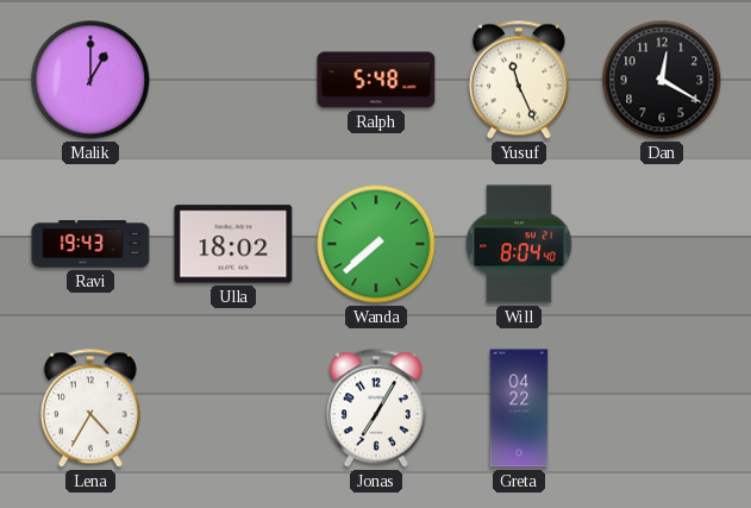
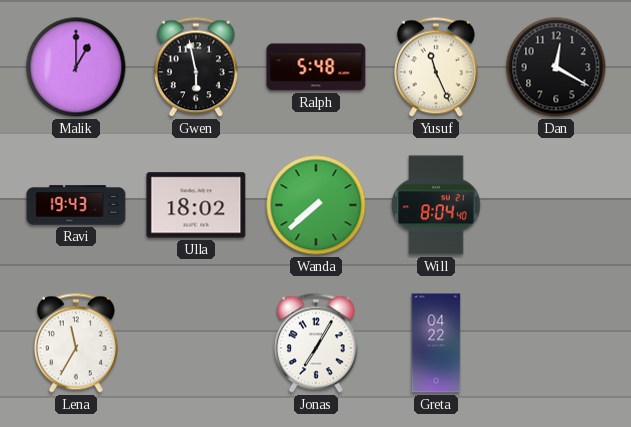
Gwen: none -> 5:58 (196, 67)
Lena: 4:35 -> 11:35 (76, 343)
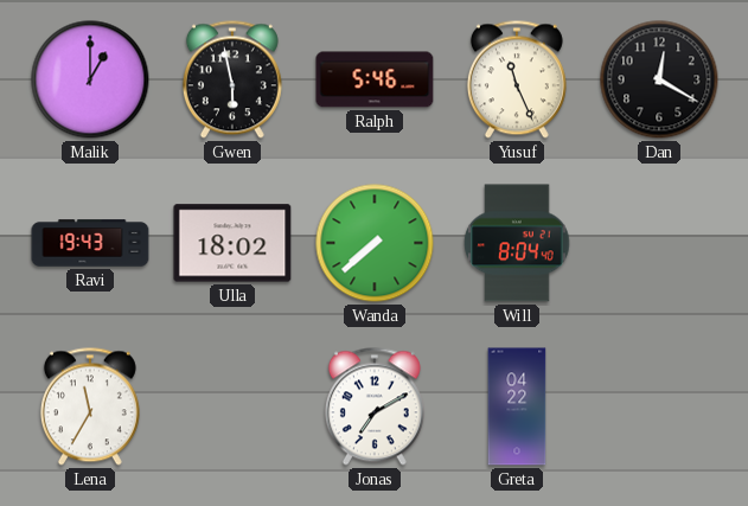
Ralph: 5:48 -> 5:46 (375, 79)
Jonas: 7:05 -> 7:10 (375, 406)
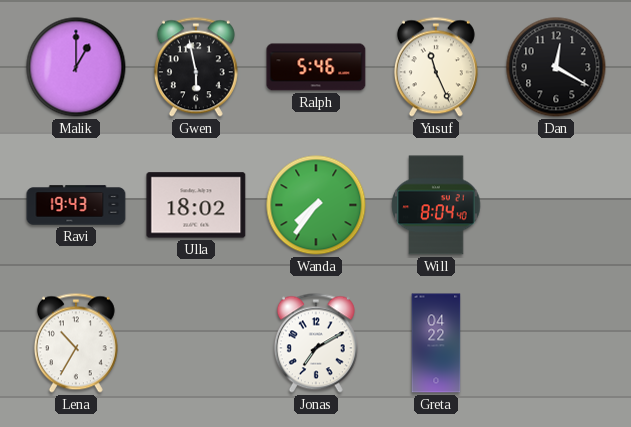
Wanda: 7:38 -> 7:36 (316, 205)
Lena: 11:35 -> 10:35 (76, 343)
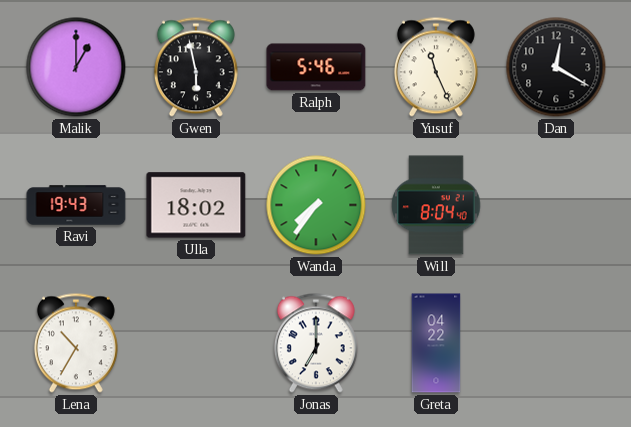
Jonas: 7:10 -> 7:00 (316, 343)
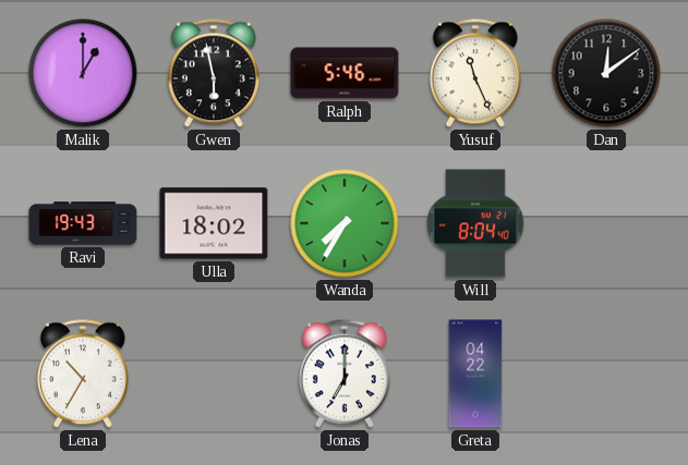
Dan: 12:20 -> 12:09 (606, 73)
Wanda: 7:36 -> 7:35 (345, 223)
